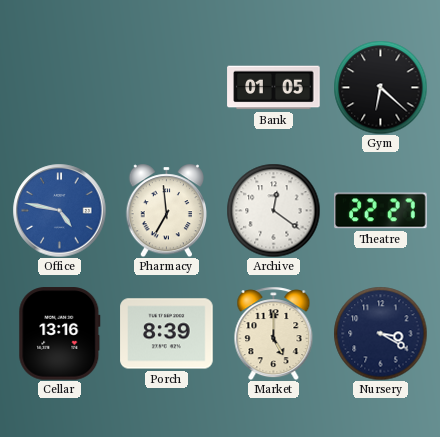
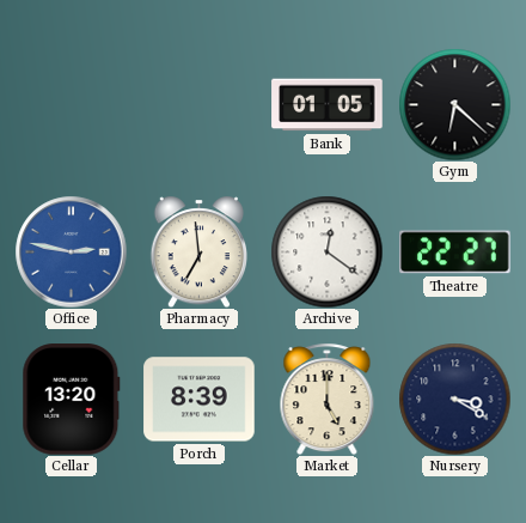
Office: 4:47 -> 2:47 (71, 251)
Cellar: 13:16 -> 13:20 (72, 400)
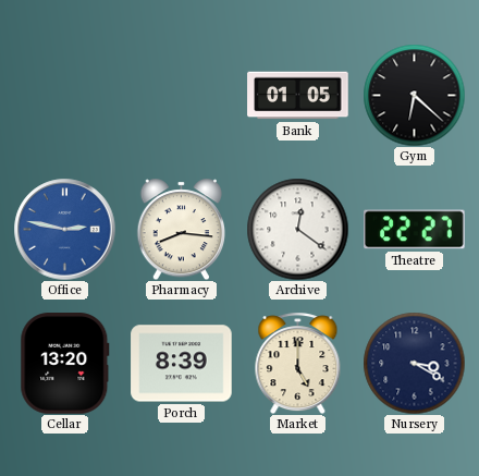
Pharmacy: 6:59 -> 8:16 (181, 229)
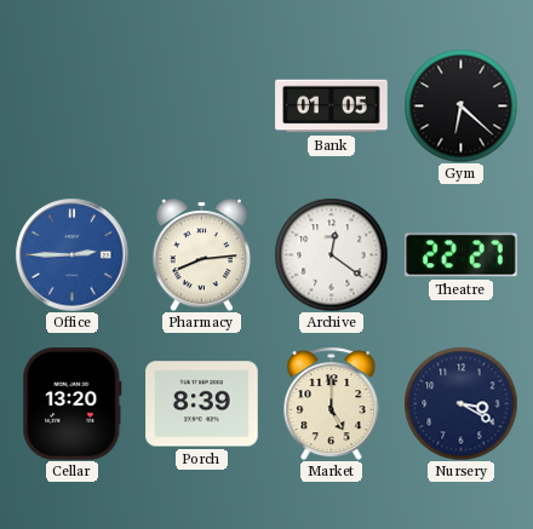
Office: 2:47 -> 2:45 (71, 254)
Pharmacy: 8:16 -> 8:14 (201, 254)
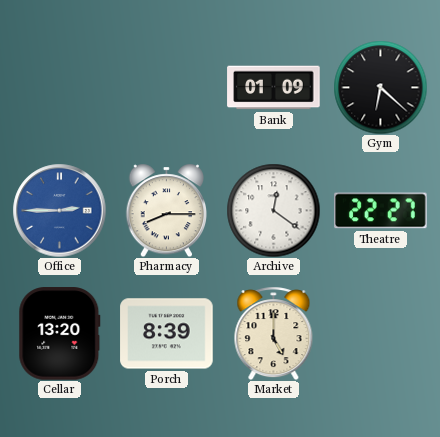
Bank: 01:05 -> 01:09 (274, 88)
Pharmacy: 8:14 -> 8:15 (166, 210)
Nursery: 3:20 -> none (460, 403)
